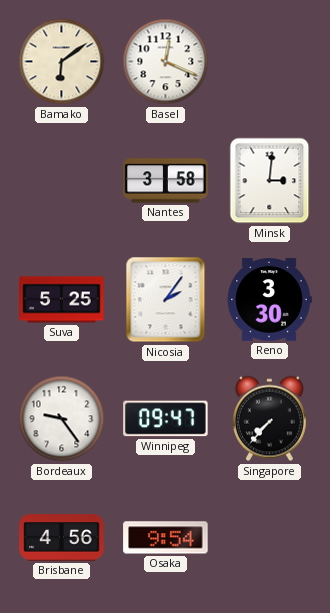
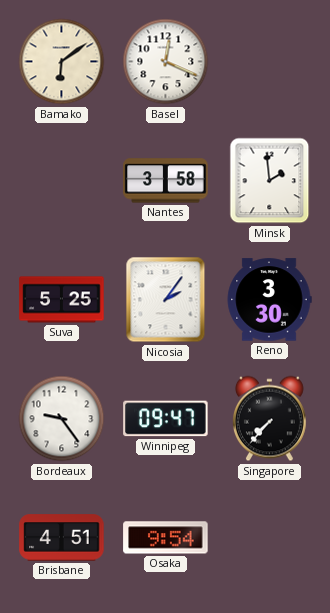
Minsk: 3:01 -> 1:59 (270, 181)
Brisbane: 4:56 -> 4:51 (62, 538)
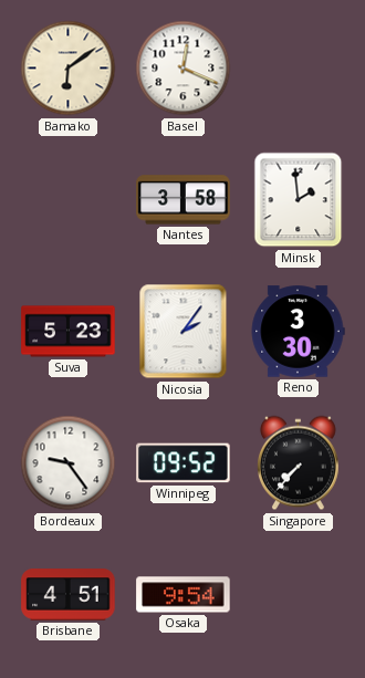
Suva: 5:25 -> 5:23 (69, 332)
Winnipeg: 09:47 -> 09:52 (184, 463)
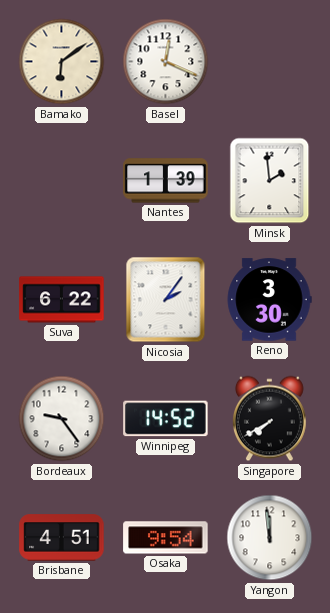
Nantes: 3:58 -> 1:39 (166, 181)
Suva: 5:23 -> 6:22 (62, 300)
Winnipeg: 09:52 -> 14:52 (166, 419)
Singapore: 7:37 -> 7:40 (269, 419)
Yangon: none -> 11:59 (270, 538)
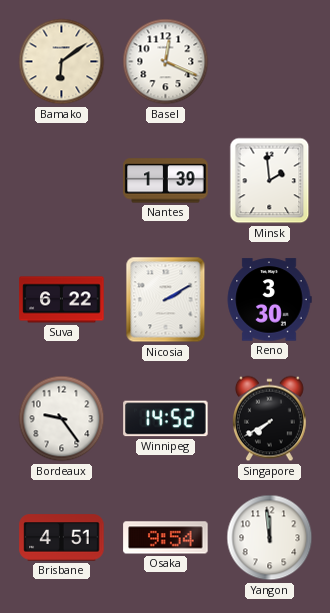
Nicosia: 2:06 -> 2:10 (166, 300)
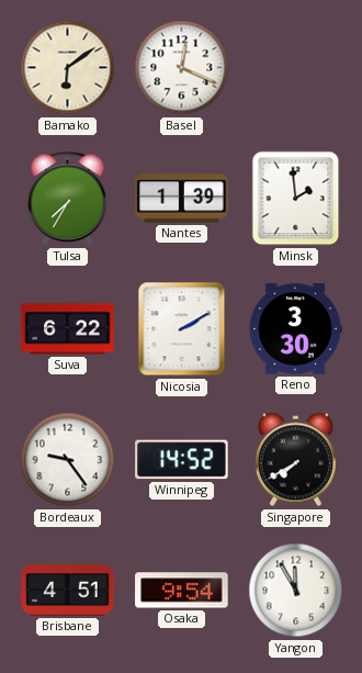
Tulsa: none -> 7:35 (68, 199)
Yangon: 11:59 -> 11:55 (296, 591)
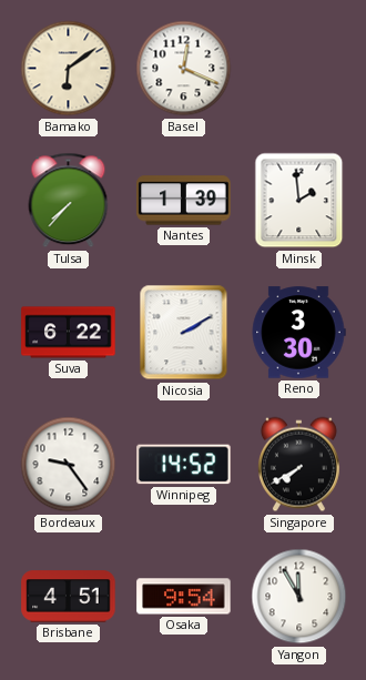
Tulsa: 7:35 -> 7:37 (69, 201)
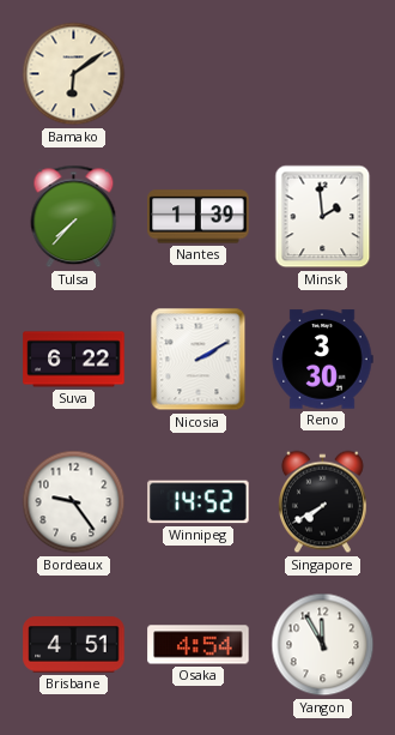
Basel: 12:19 -> none (184, 69)
Osaka: 9:54 -> 4:54 (199, 645)
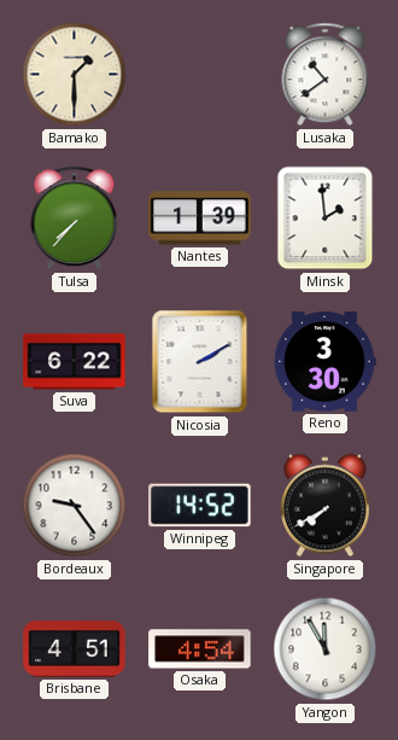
Bamako: 6:09 -> 1:30 (75, 75)
Lusaka: none -> 10:39 (326, 75)
